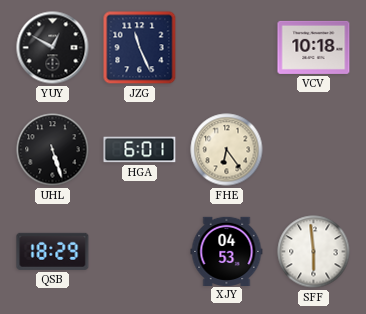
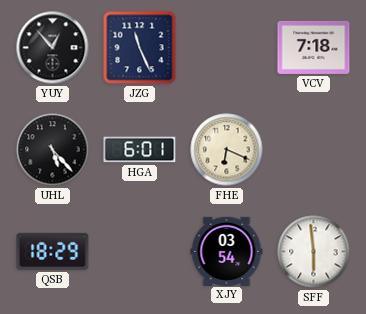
YUY: 12:50 -> 12:53 (53, 48)
VCV: 10:18 -> 7:18 (314, 47)
UHL: 5:27 -> 5:23 (53, 150)
FHE: 6:24 -> 6:19 (227, 150)
XJY: 04:53 -> 03:54 (227, 251)
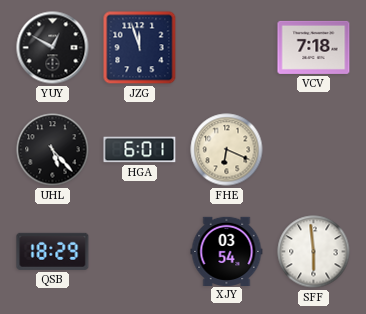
YUY: 12:53 -> 12:50 (53, 48)
JZG: 11:26 -> 11:57 (140, 48)
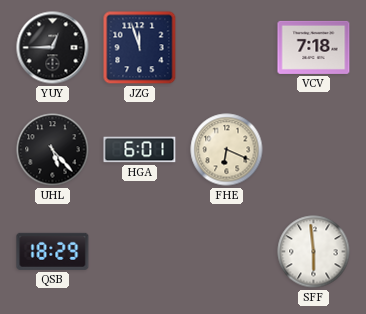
YUY: 12:50 -> 12:45 (53, 48)
XJY: 03:54 -> none (227, 251)
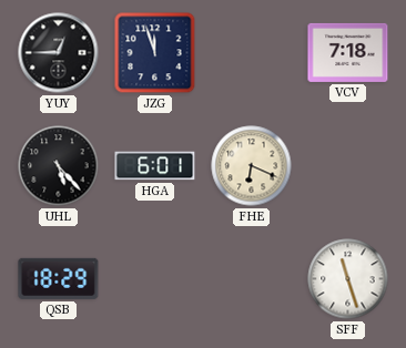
SFF: 5:59 -> 11:27 (348, 279)
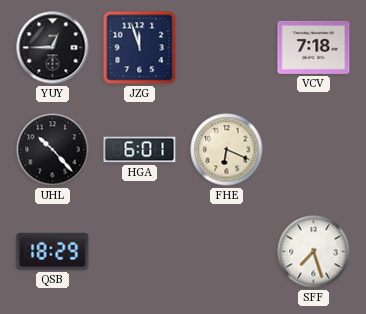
UHL: 5:23 -> 10:23 (53, 150)
SFF: 11:27 -> 7:27 (314, 252)
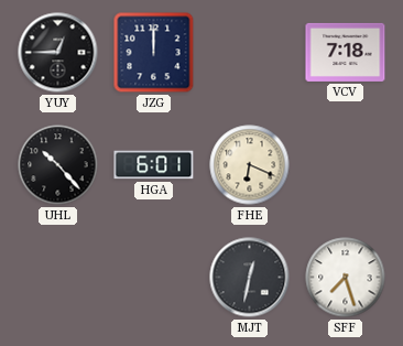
JZG: 11:57 -> 12:00 (154, 53)
QSB: 18:29 -> none (53, 251)
MJT: none -> 12:32 (250, 278)
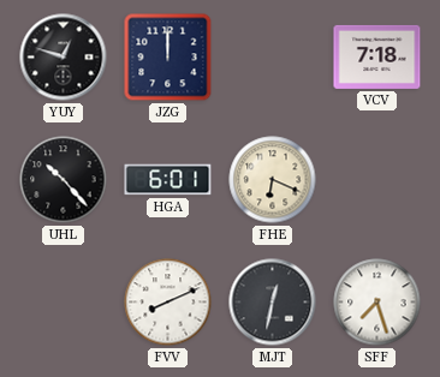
YUY: 12:45 -> 12:48 (64, 58)
FVV: none -> 8:11 (168, 303)
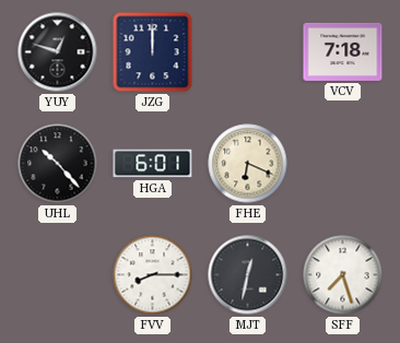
FVV: 8:11 -> 8:15 (153, 275)
